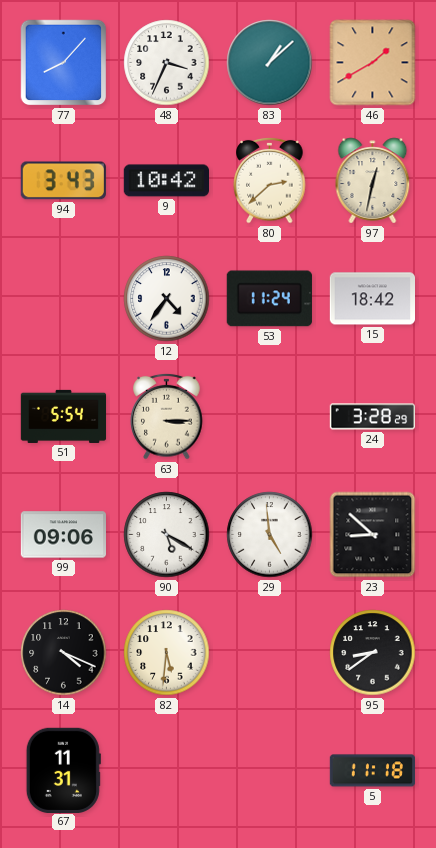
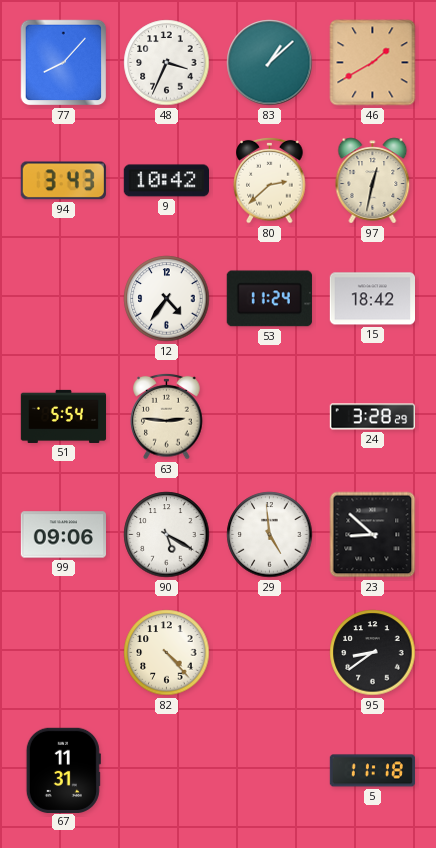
63: 3:15 -> 2:46 (167, 416)
14: 4:19 -> none (64, 653)
82: 5:31 -> 4:23 (167, 653)
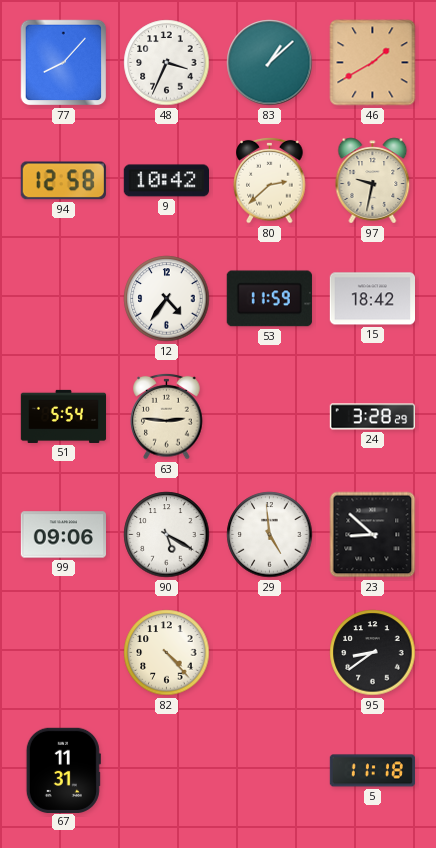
94: 3:43 -> 12:58 (63, 181)
97: 12:32 -> 9:32 (373, 181)
53: 11:24 -> 11:59 (269, 299)
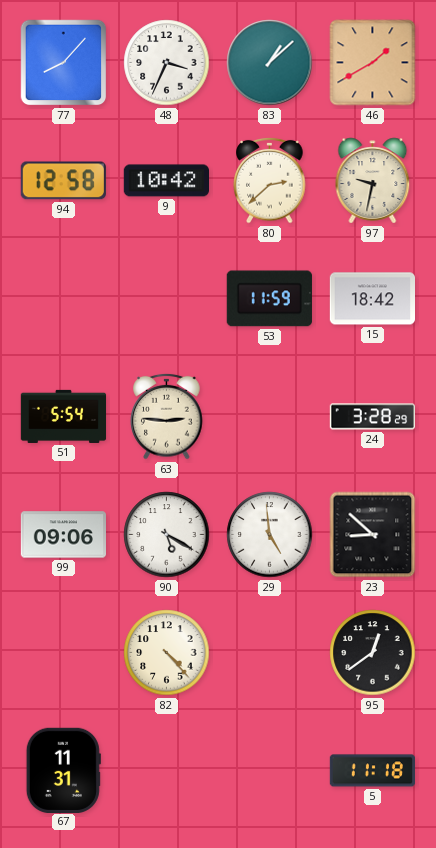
12: 4:36 -> none (167, 299)
95: 8:39 -> 12:39 (373, 653)
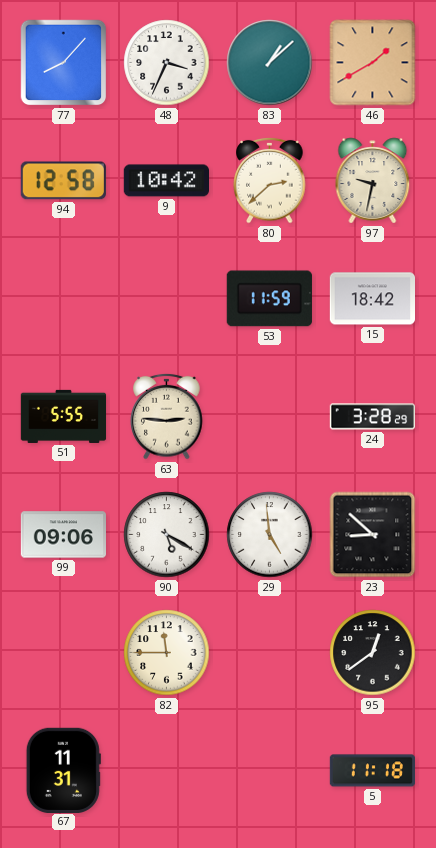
51: 5:54 -> 5:55 (64, 416)
82: 4:23 -> 11:45 (167, 653)
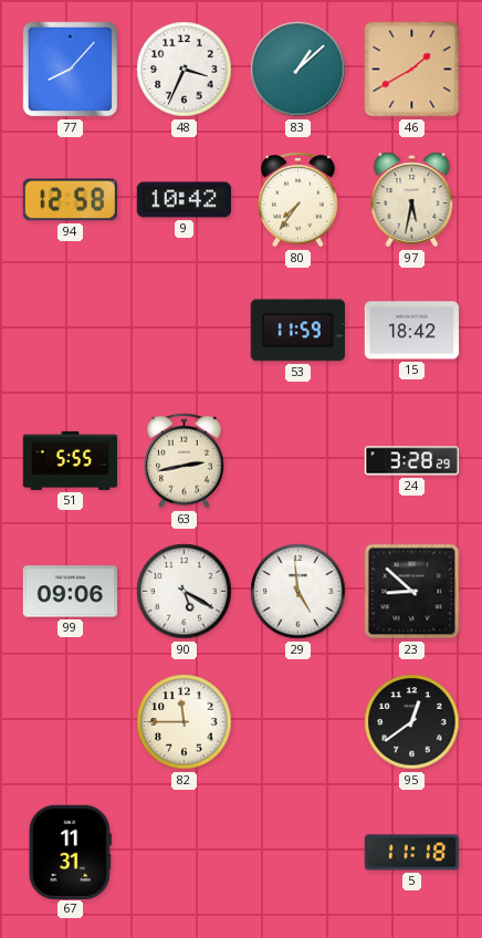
80: 2:38 -> 7:36 (298, 199)
97: 9:32 -> 5:32 (412, 200)
63: 2:46 -> 2:43 (185, 460)
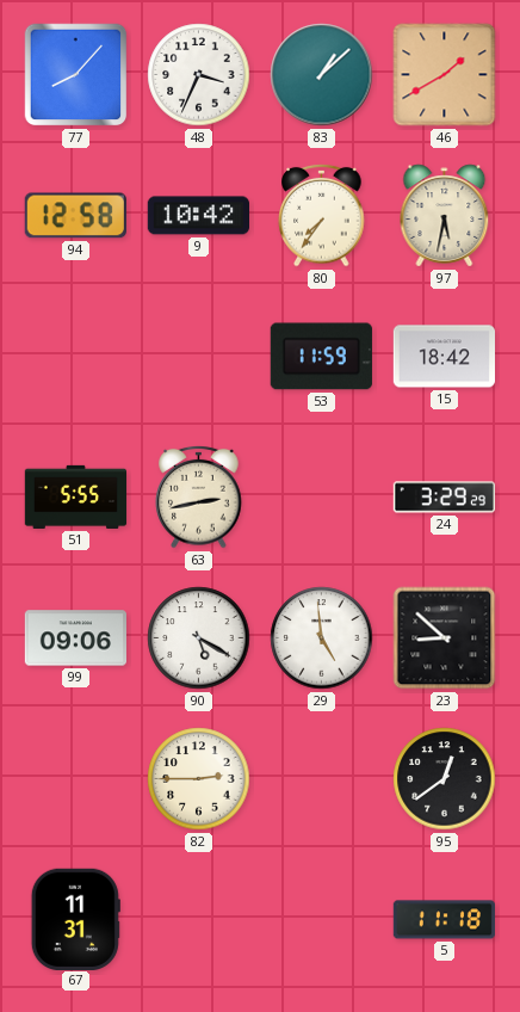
24: 3:28 -> 3:29 (444, 498)
82: 11:45 -> 2:45 (199, 779)
